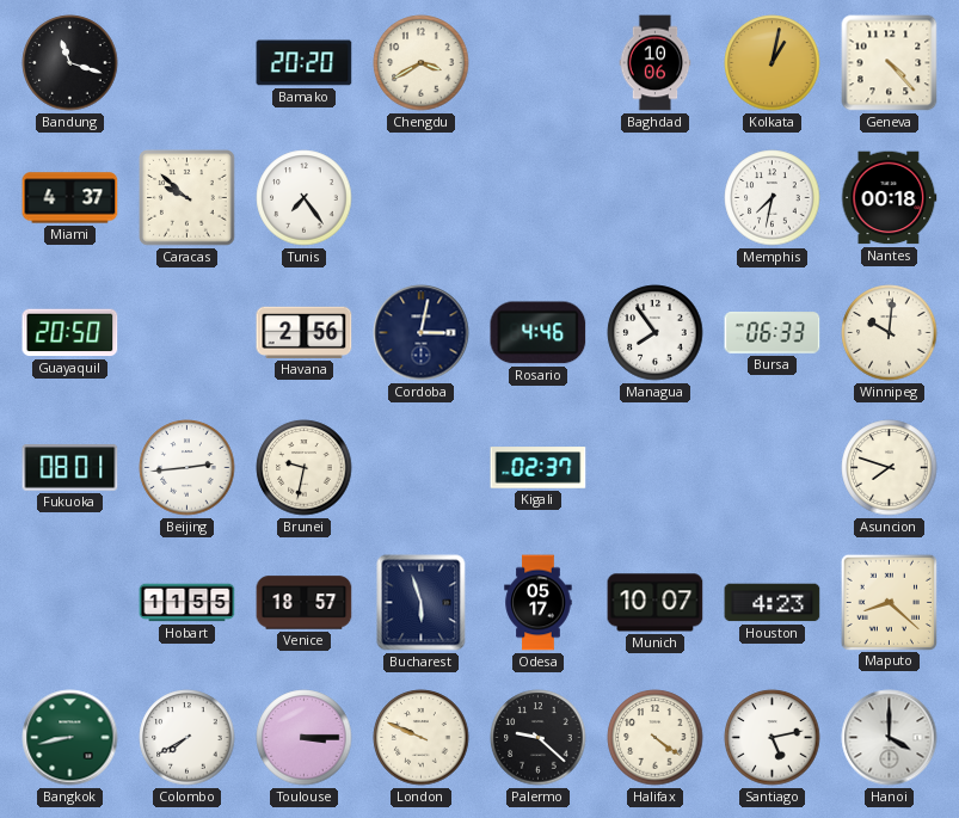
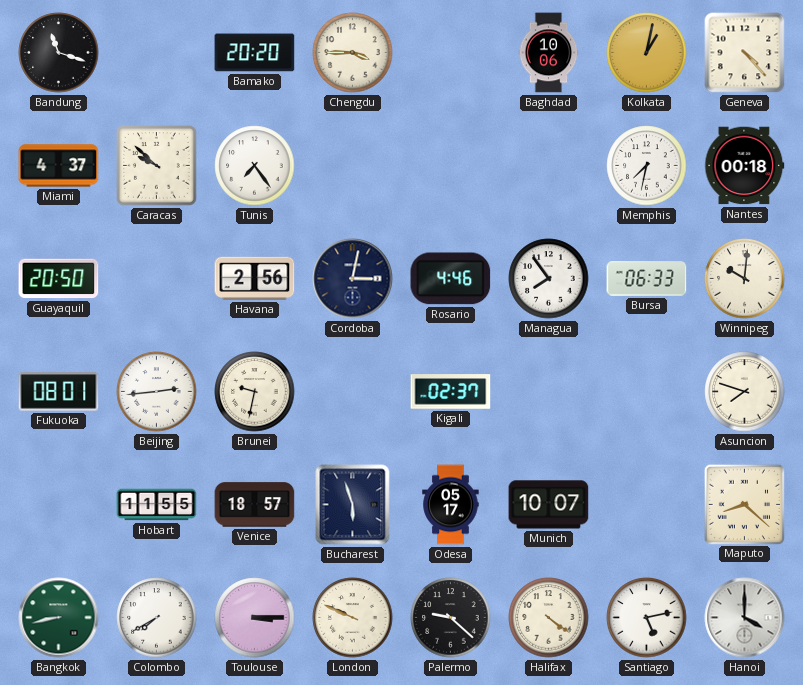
Chengdu: 3:40 -> 3:45 (353, 53)
Houston: 4:23 -> none (773, 603)
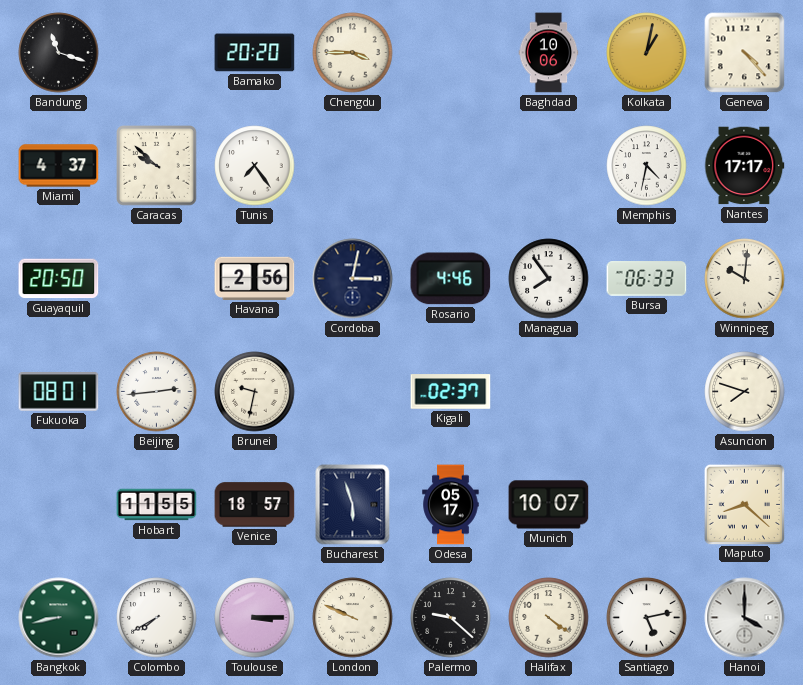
Memphis: 7:32 -> 4:32 (647, 166)
Nantes: 00:18 -> 17:17 (745, 166)
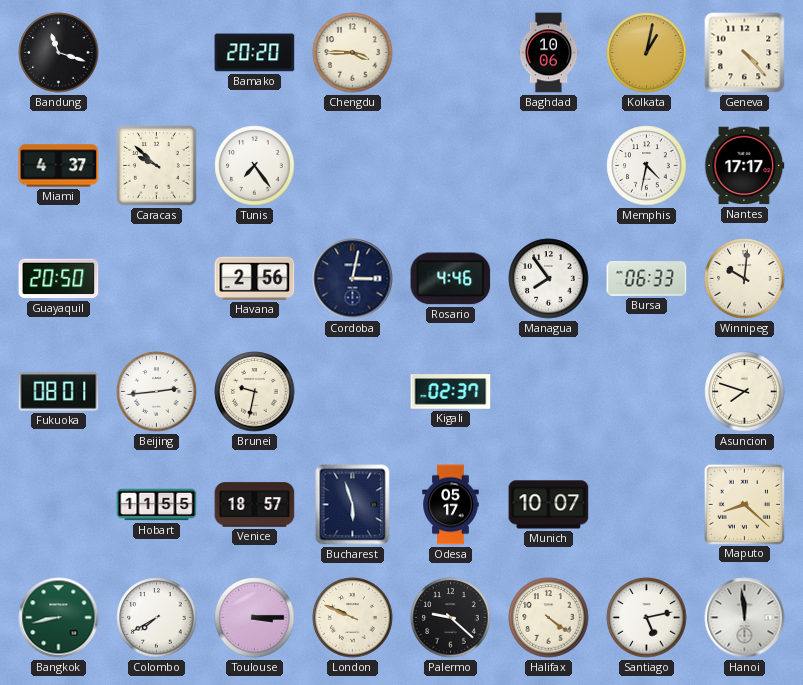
Hanoi: 4:00 -> 11:59 (745, 618)
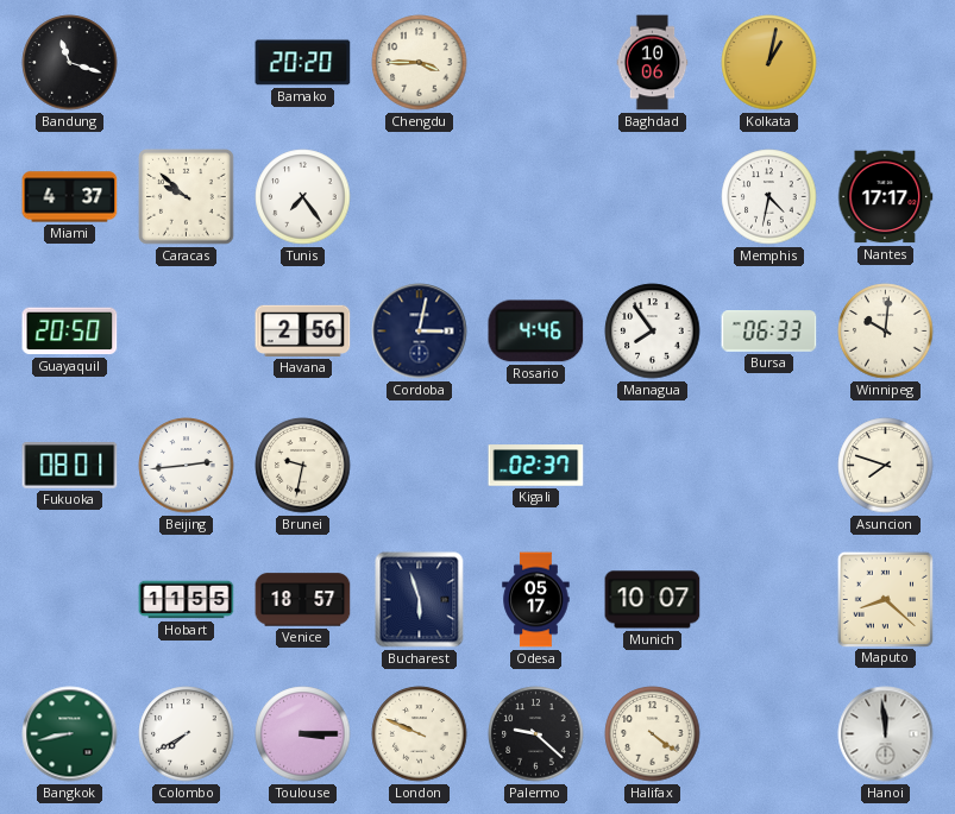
Geneva: 4:23 -> none (745, 53)
Santiago: 5:13 -> none (647, 618)
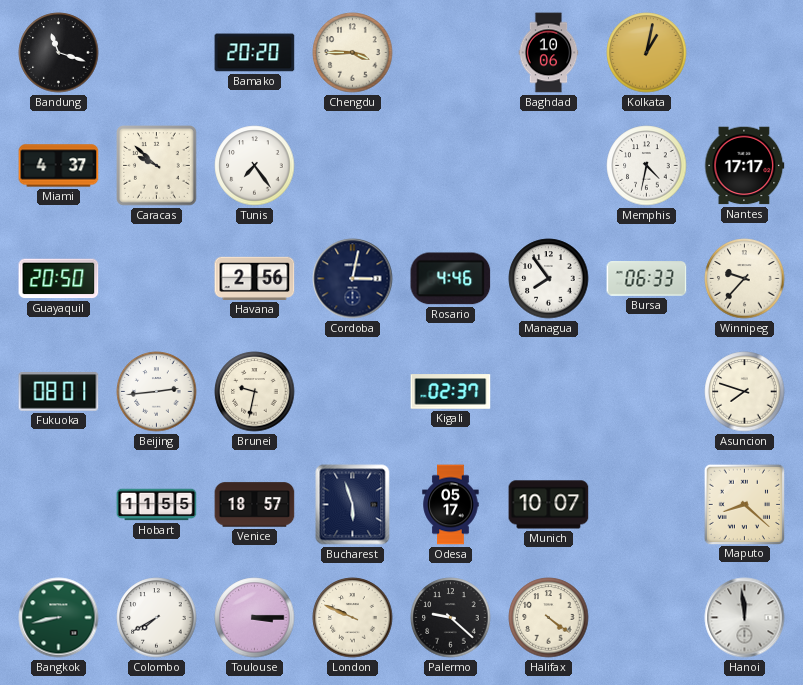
Winnipeg: 10:01 -> 9:37 (745, 279)
